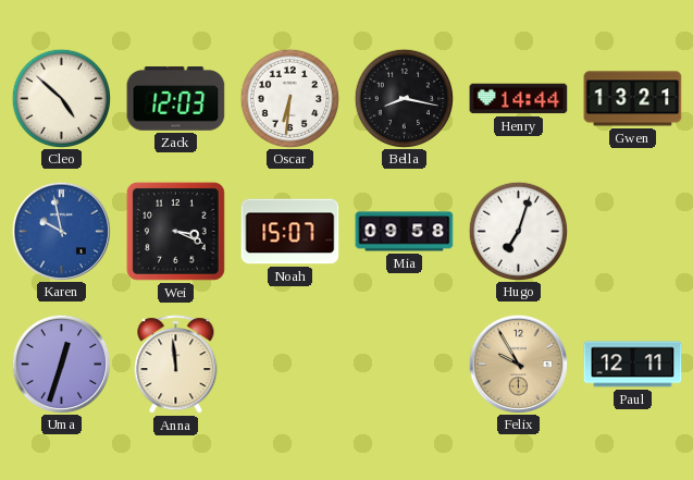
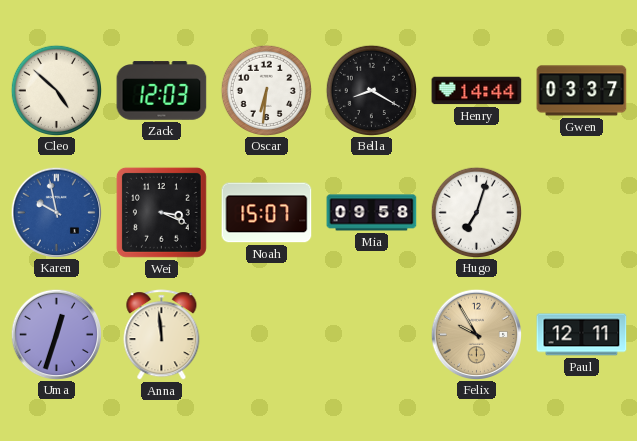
Bella: 8:17 -> 8:20 (371, 90)
Gwen: 13:21 -> 03:37 (582, 91)
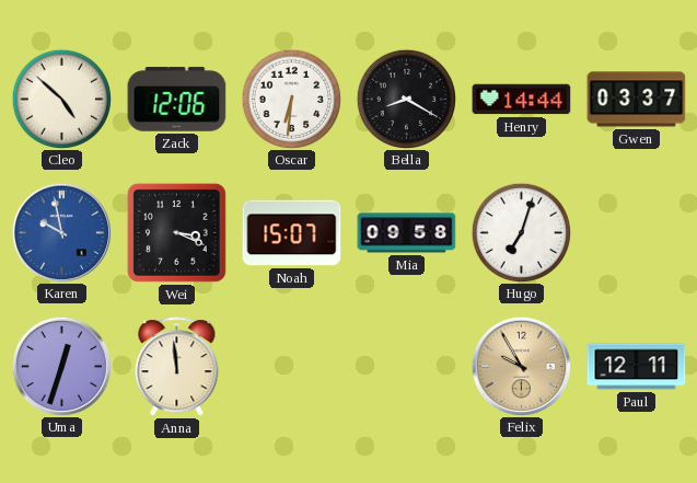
Zack: 12:03 -> 12:06 (177, 100)
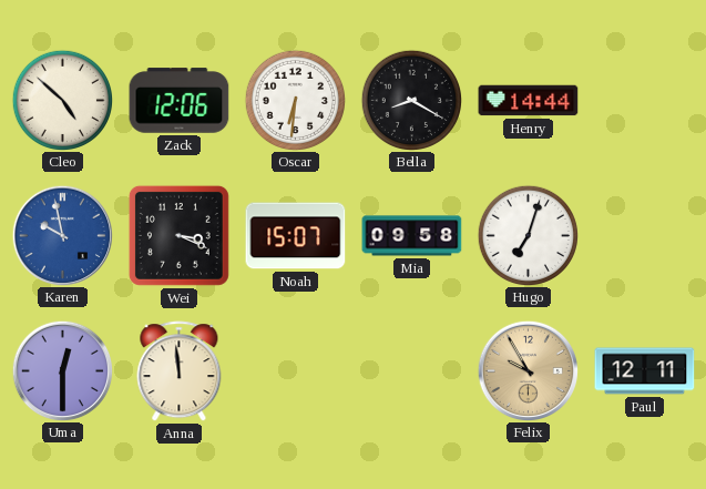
Gwen: 03:37 -> none (637, 100)
Uma: 12:33 -> 12:30 (62, 370)
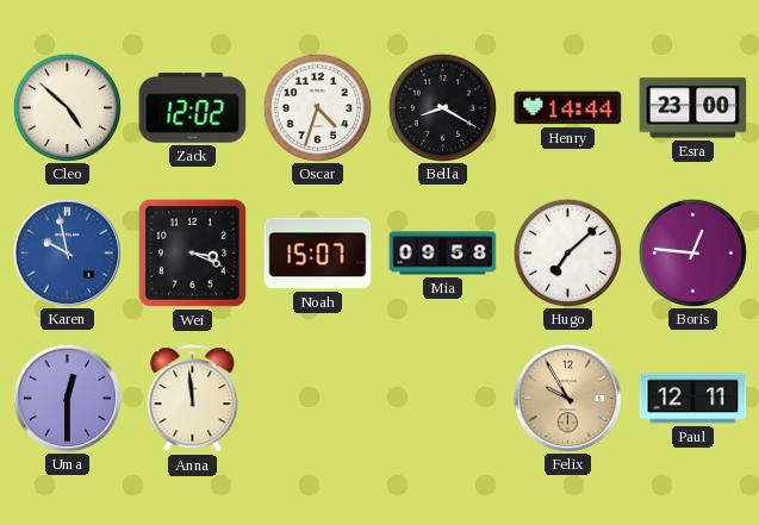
Zack: 12:06 -> 12:02 (193, 108)
Oscar: 6:31 -> 4:33 (317, 107)
Esra: none -> 23:00 (693, 108)
Hugo: 7:03 -> 7:08 (567, 252)
Boris: none -> 12:46 (692, 252)
